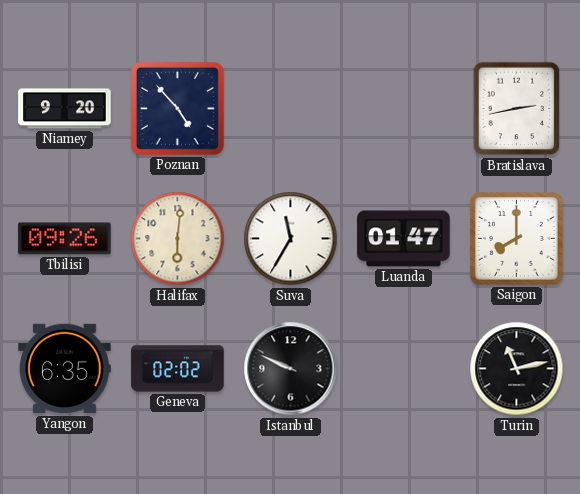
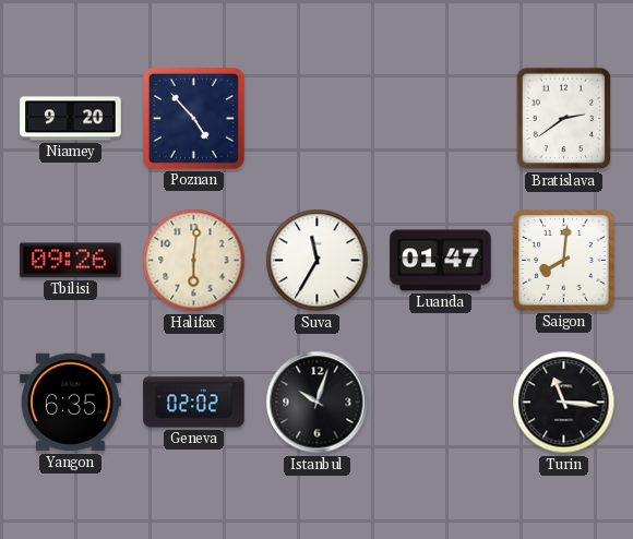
Bratislava: 2:43 -> 2:39 (564, 119)
Saigon: 8:00 -> 8:01 (563, 260)
Istanbul: 9:49 -> 10:03 (318, 403)
Turin: 11:13 -> 11:16 (564, 403)
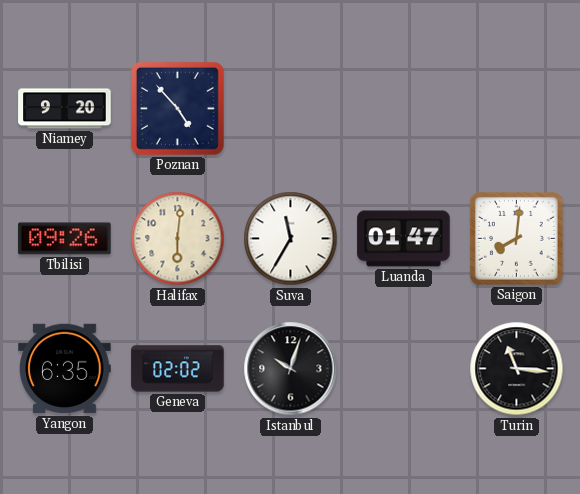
Bratislava: 2:39 -> none (564, 119)
